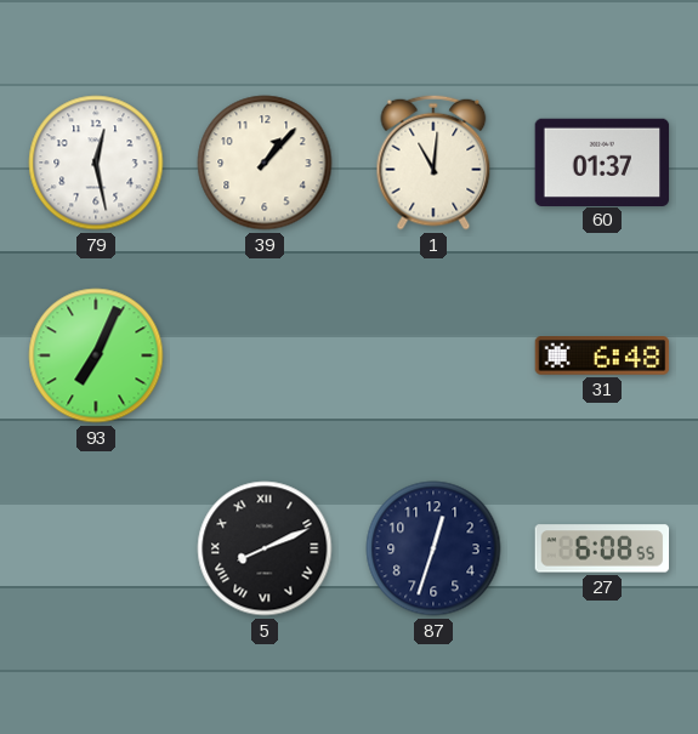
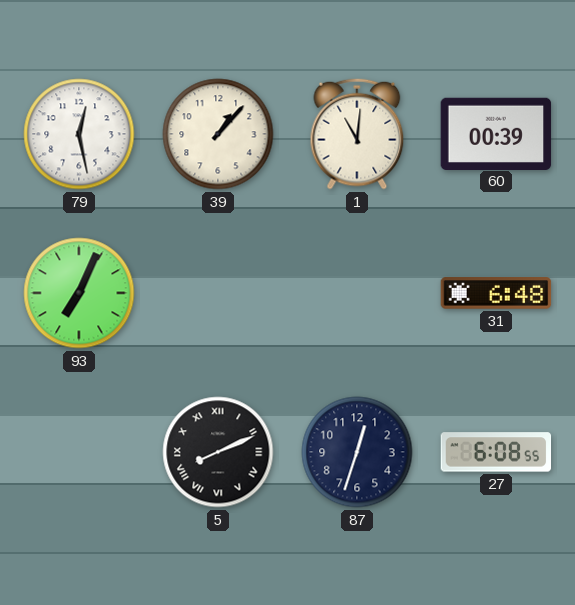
60: 01:37 -> 00:39 (496, 133)
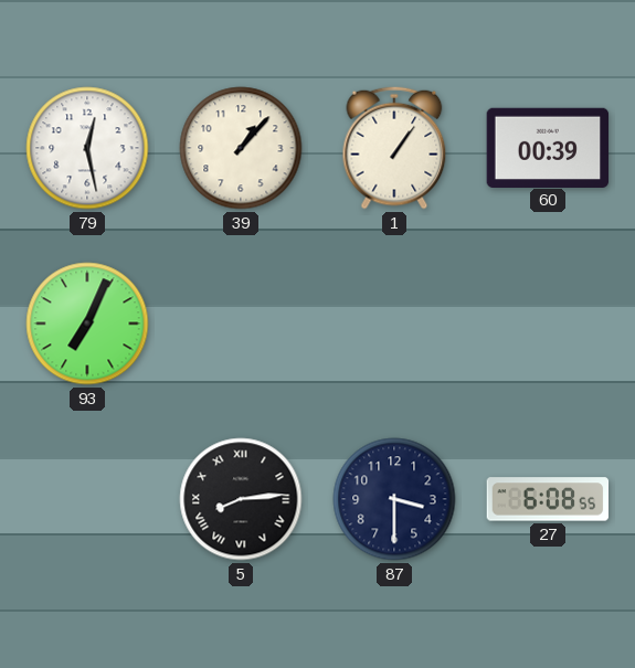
1: 11:01 -> 1:06 (394, 148)
31: 6:48 -> none (496, 293)
5: 8:11 -> 8:14 (241, 499)
87: 12:33 -> 3:30 (394, 499)
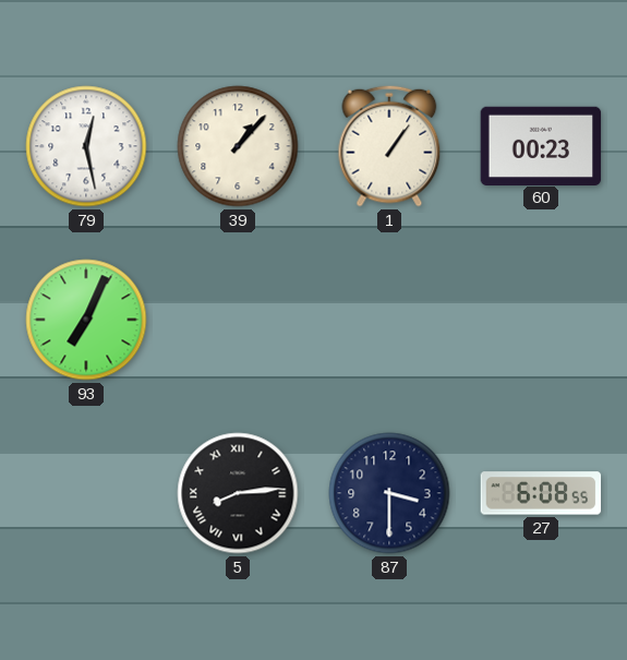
60: 00:39 -> 00:23 (541, 145)
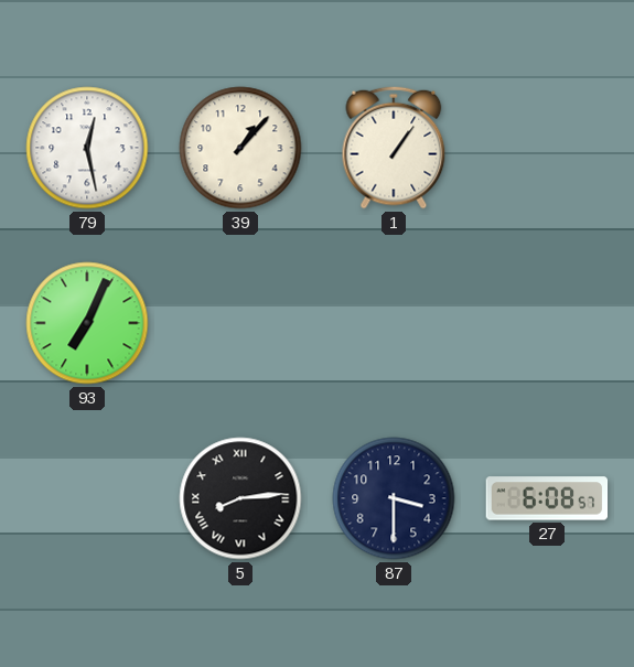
60: 00:23 -> none (541, 145)
27: 6:08:55 -> 6:08:57 (547, 498)
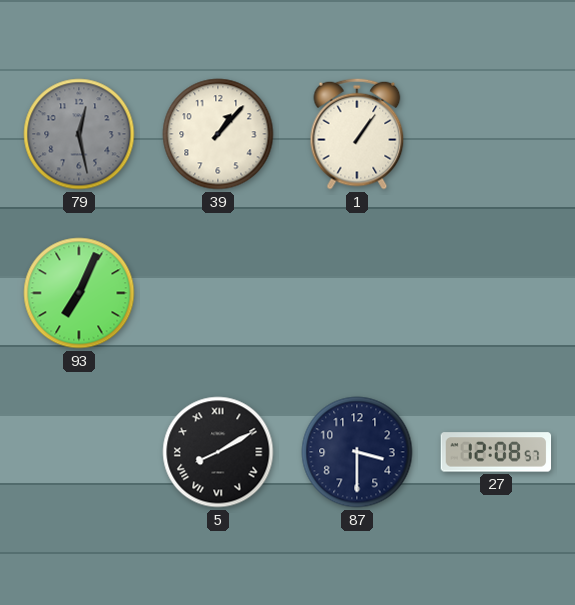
79 dial: white -> grey (79, 134)
5: 8:14 -> 8:10 (218, 452)
27: 6:08 -> 12:08 (496, 452)
